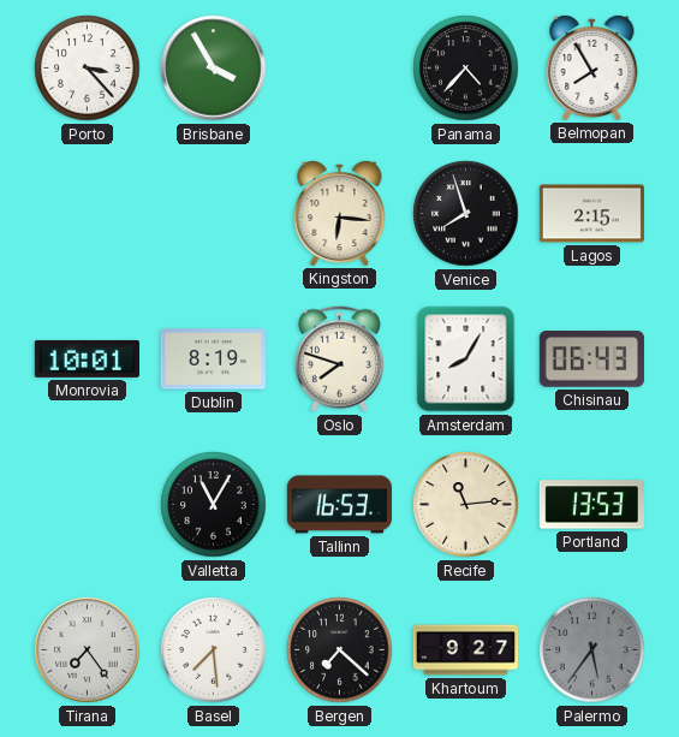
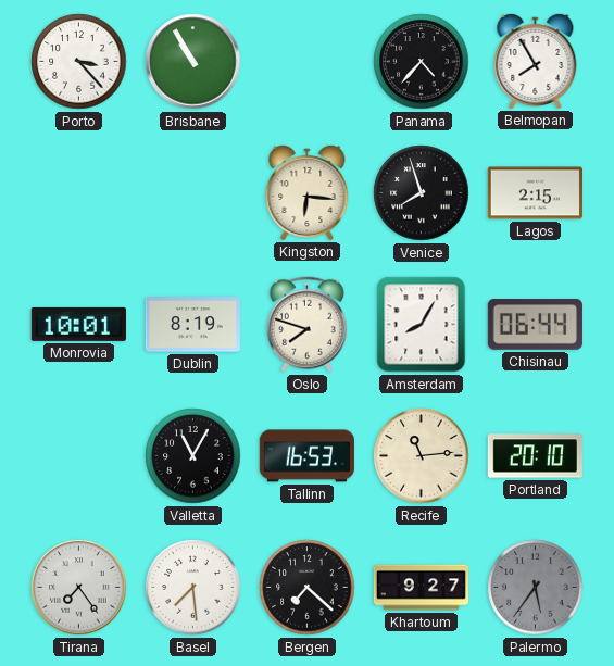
Brisbane: 3:55 -> 10:55 (193, 62)
Chisinau: 06:43 -> 06:44 (535, 325)
Portland: 13:53 -> 20:10 (535, 456)
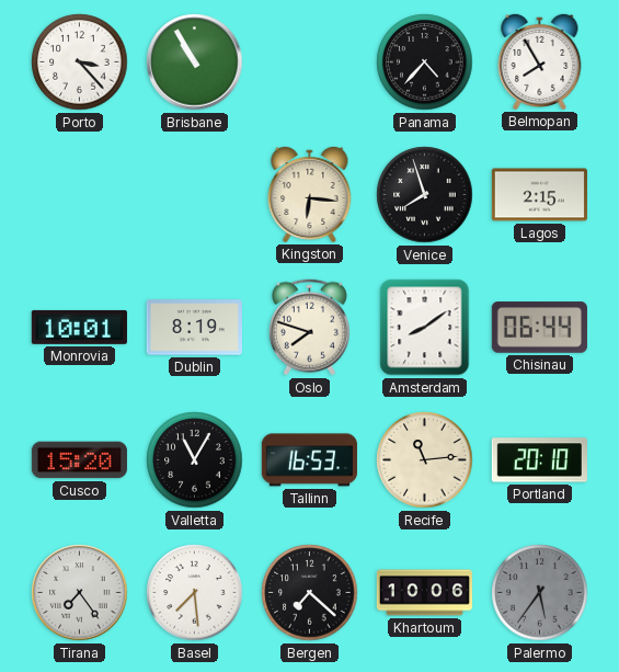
Amsterdam: 8:05 -> 8:09 (425, 328)
Cusco: none -> 15:20 (79, 460)
Khartoum: 9:27 -> 10:06 (424, 593)
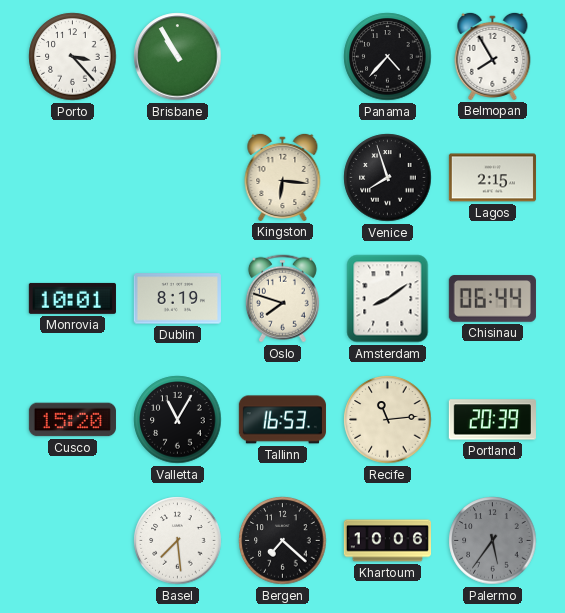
Portland: 20:10 -> 20:39 (492, 420)
Tirana: 7:24 -> none (80, 593)
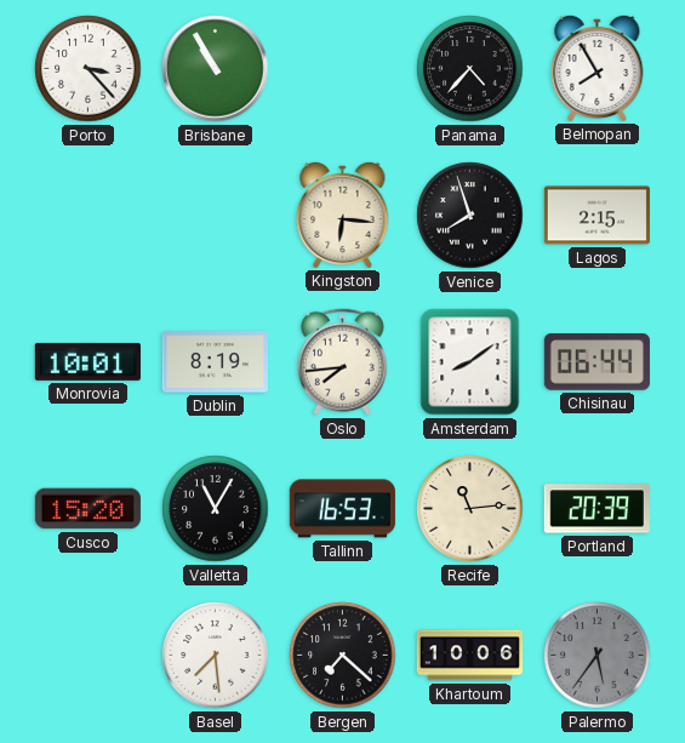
Oslo: 7:48 -> 7:44 (342, 362)
